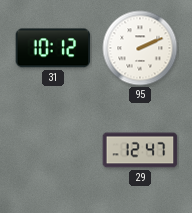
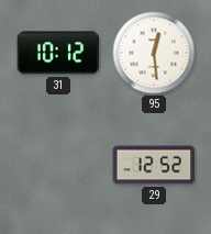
95: 2:11 -> 12:29 (154, 53)
29: 12:47 -> 12:52 (154, 165)
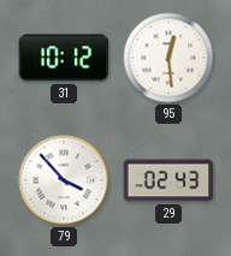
79: none -> 3:53 (64, 180)
29: 12:52 -> 02:43 (168, 180)
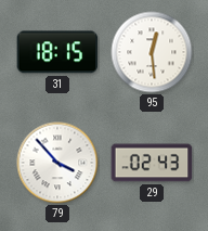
31: 10:12 -> 18:15 (57, 52)
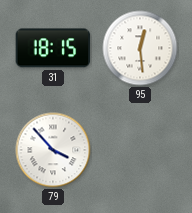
29: 02:43 -> none (152, 163)
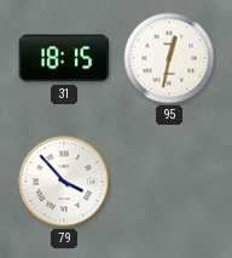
95: 12:29 -> 12:32 (169, 58)
